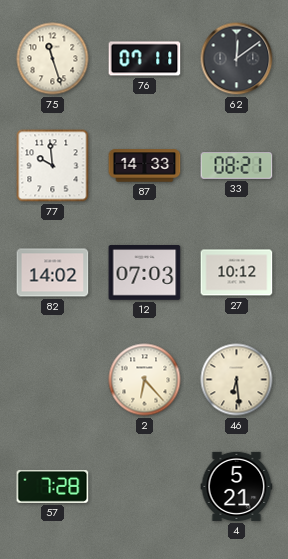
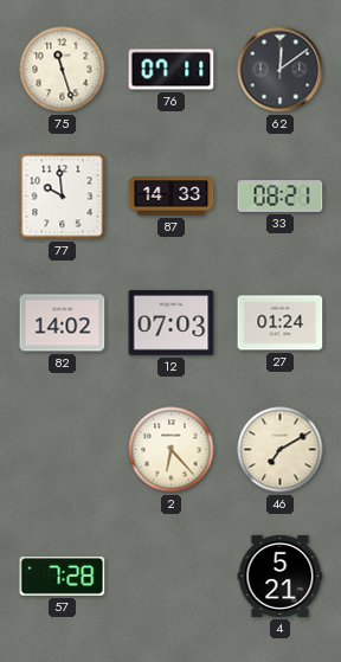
27: 10:12 -> 01:24 (281, 323)
46: 6:29 -> 7:10 (281, 450)
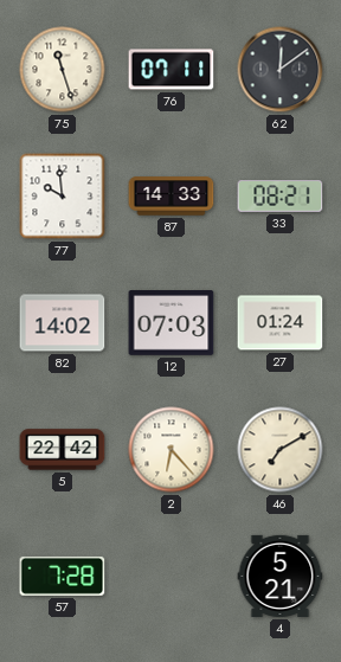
5: none -> 22:42 (63, 450)
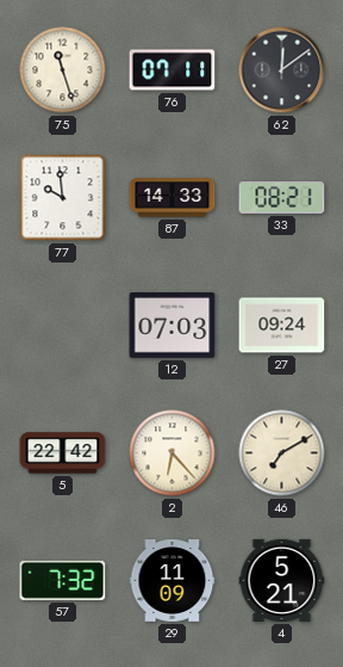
82: 14:02 -> none (63, 323)
27: 01:24 -> 09:24 (282, 326)
57: 7:28 -> 7:32 (63, 580)
29: none -> 11:09 (173, 581)
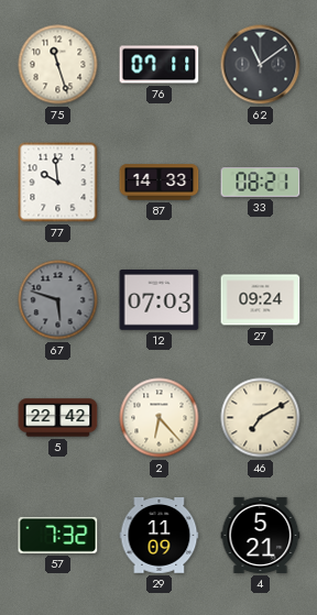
62: 12:09 -> 11:09 (261, 65)
67: none -> 5:48 (58, 300)
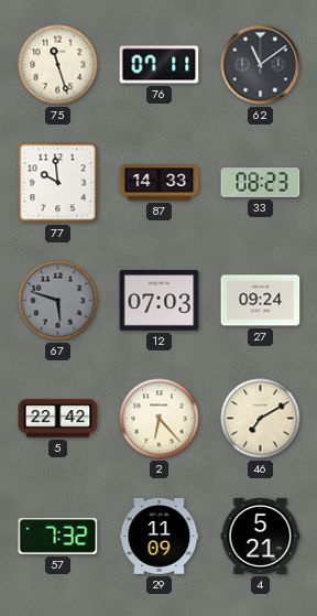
33: 08:21 -> 08:23 (261, 183)
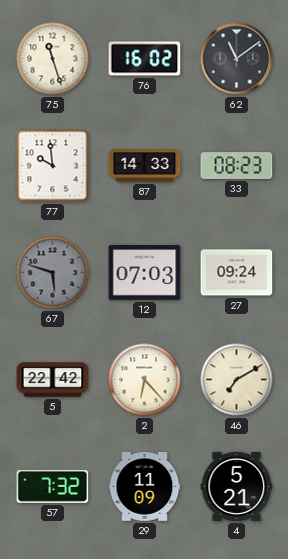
76: 07:11 -> 16:02 (145, 59)
